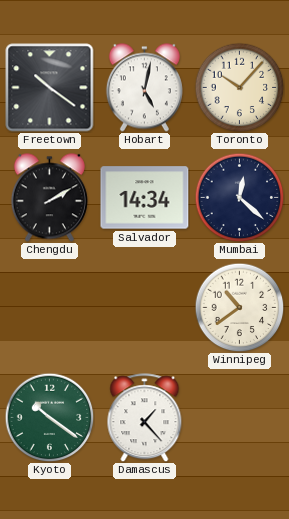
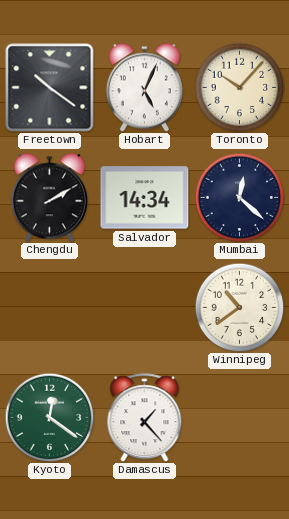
Hobart: 5:02 -> 5:04 (144, 88)
Kyoto: 10:21 -> 12:21 (49, 417)
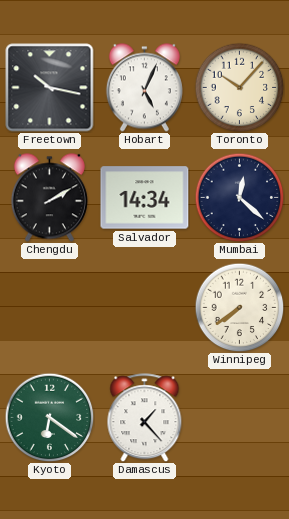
Freetown: 10:21 -> 10:17 (50, 88)
Winnipeg: 10:39 -> 7:39 (239, 307)
Kyoto: 12:21 -> 6:21 (49, 417)
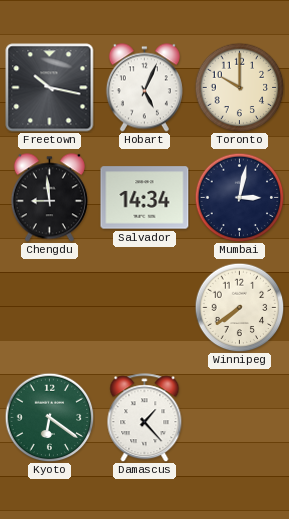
Toronto: 10:07 -> 10:00 (239, 87)
Chengdu: 2:10 -> 8:59 (49, 198)
Mumbai: 12:22 -> 3:02 (239, 197)
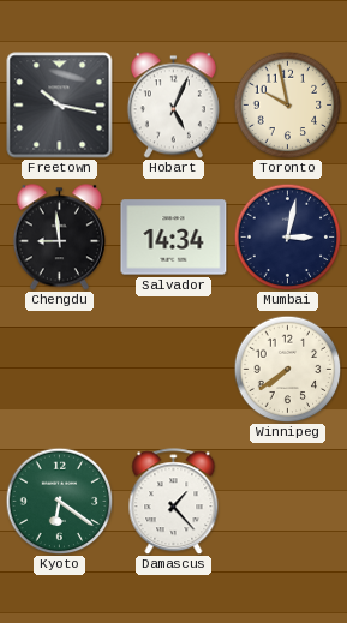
Toronto: 10:00 -> 9:58 (287, 104)
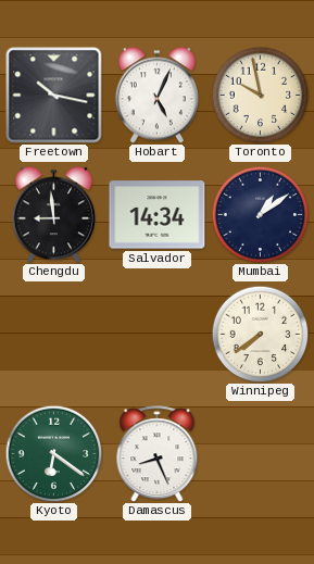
Mumbai: 3:02 -> 1:09 (260, 214)
Damascus: 1:23 -> 8:26 (158, 454)
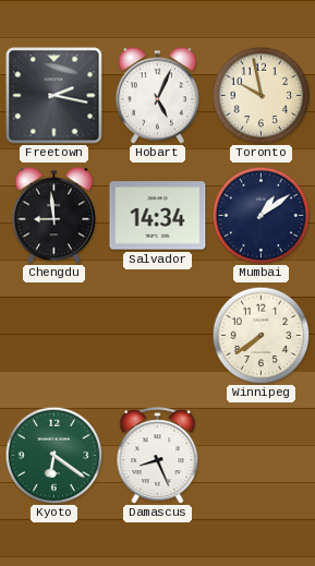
Freetown: 10:17 -> 2:17 (54, 96)
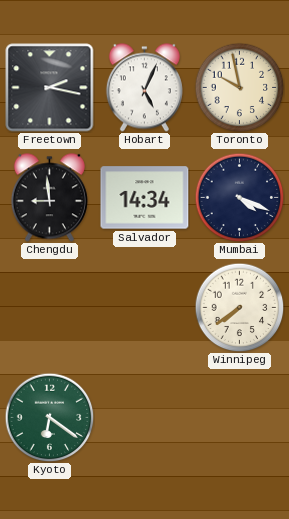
Mumbai: 1:09 -> 4:19 (239, 197)
Damascus: 8:26 -> none (158, 456)
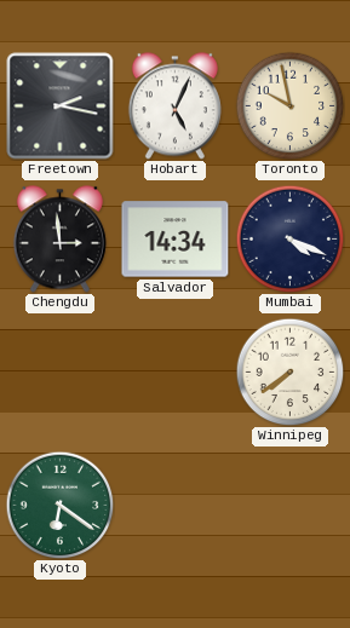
Chengdu: 8:59 -> 2:59 (59, 240)
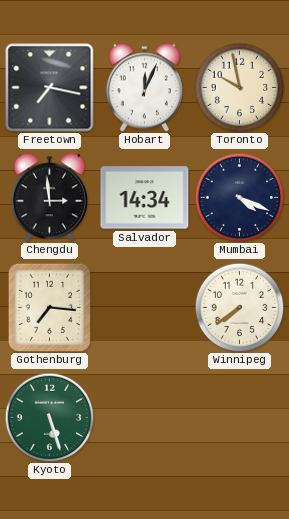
Freetown: 2:17 -> 7:17 (50, 88)
Hobart: 5:04 -> 12:04 (144, 88)
Gothenburg: none -> 7:16 (49, 307)
Kyoto: 6:21 -> 5:27 (49, 417)
